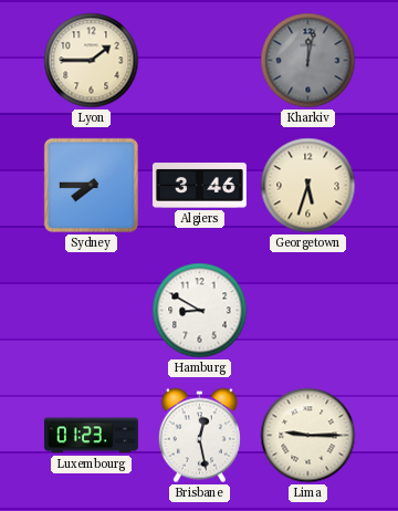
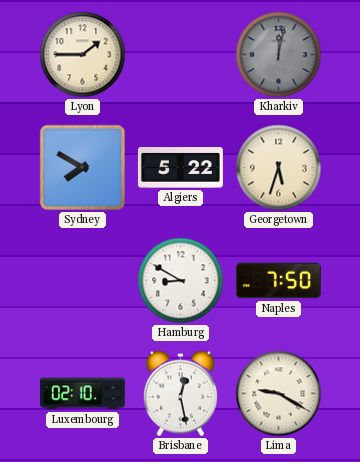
Sydney: 7:45 -> 7:50 (82, 167)
Algiers: 3:46 -> 5:22 (180, 168)
Naples: none -> 7:50 (278, 281)
Luxembourg: 01:23 -> 02:10 (82, 394)
Lima: 9:15 -> 9:20 (279, 394)
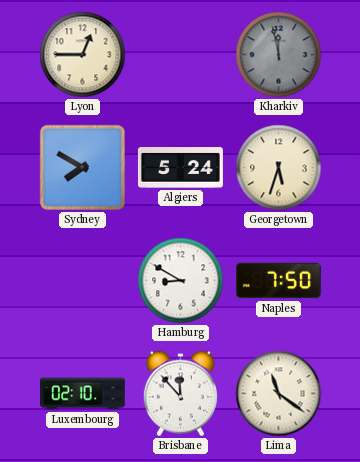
Lyon: 1:45 -> 12:45 (83, 55)
Kharkiv: 12:02 -> 11:58 (279, 55)
Algiers: 5:22 -> 5:24 (180, 168)
Brisbane: 12:28 -> 11:53 (180, 394)
Lima: 9:20 -> 11:21 (279, 394)
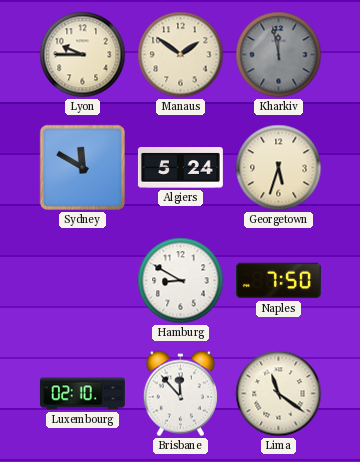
Lyon: 12:45 -> 9:45 (83, 55)
Manaus: none -> 1:51 (181, 55)
Sydney: 7:50 -> 11:50 (82, 167)
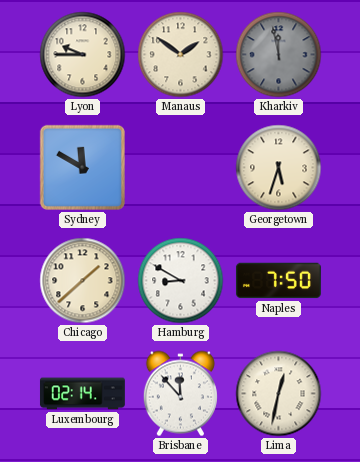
Algiers: 5:24 -> none (180, 168)
Chicago: none -> 1:38 (83, 281)
Luxembourg: 02:10 -> 02:14 (82, 394)
Lima: 11:21 -> 12:32 (279, 394)
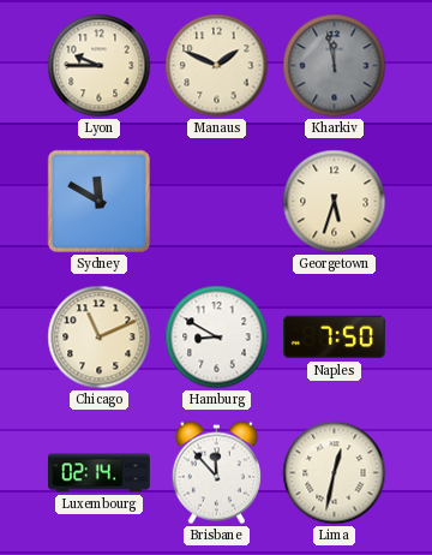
Manaus: 1:51 -> 1:49 (217, 66)
Chicago: 1:38 -> 11:11 (100, 338)
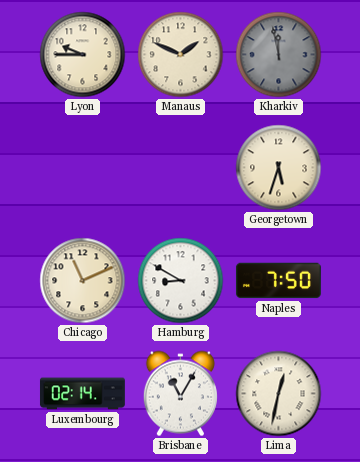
Sydney: 11:50 -> none (98, 201)
Brisbane: 11:53 -> 11:05 (180, 394)
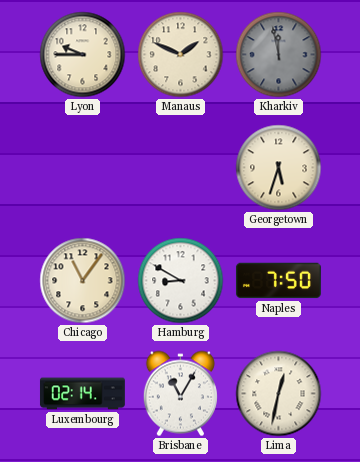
Chicago: 11:11 -> 11:06 (83, 281)
